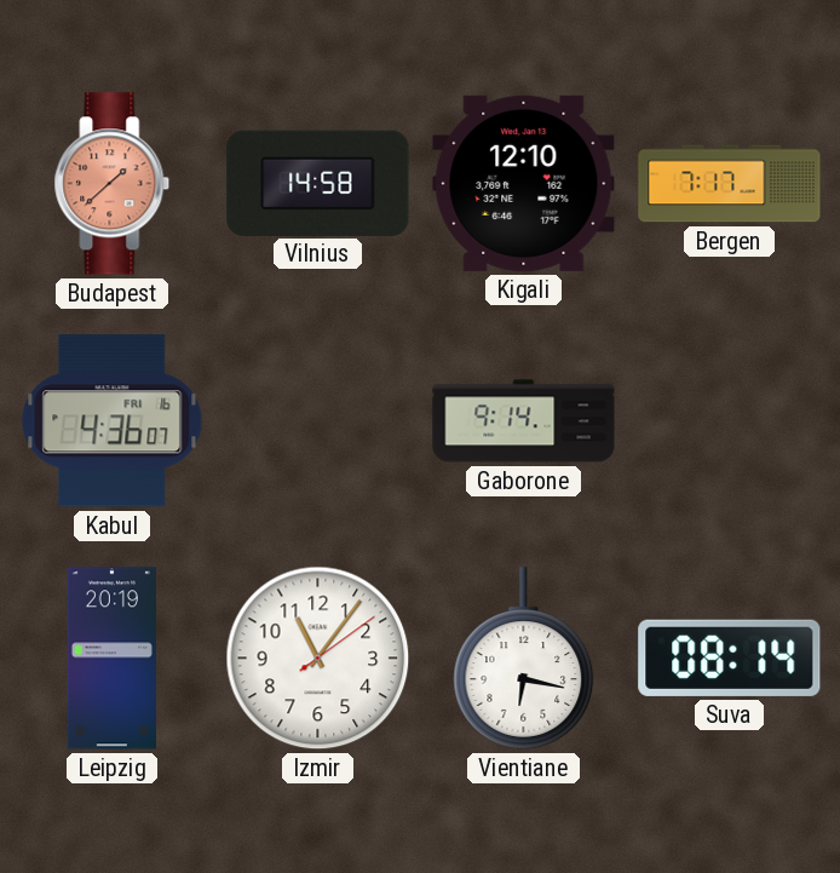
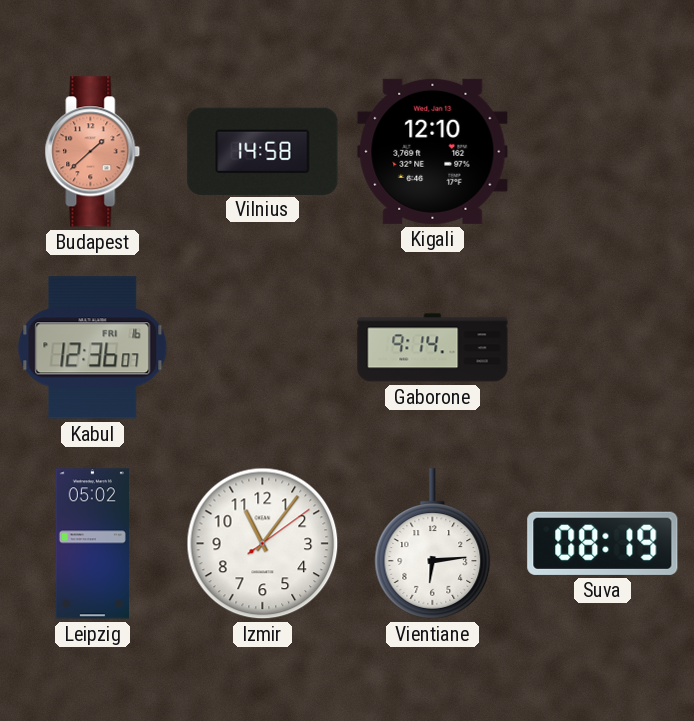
Bergen: 7:17 -> none (730, 184)
Kabul: 4:36 -> 12:36 (93, 348)
Leipzig: 20:19 -> 05:02 (92, 544)
Vientiane: 6:17 -> 6:14 (433, 544)
Suva: 08:14 -> 08:19 (603, 543)
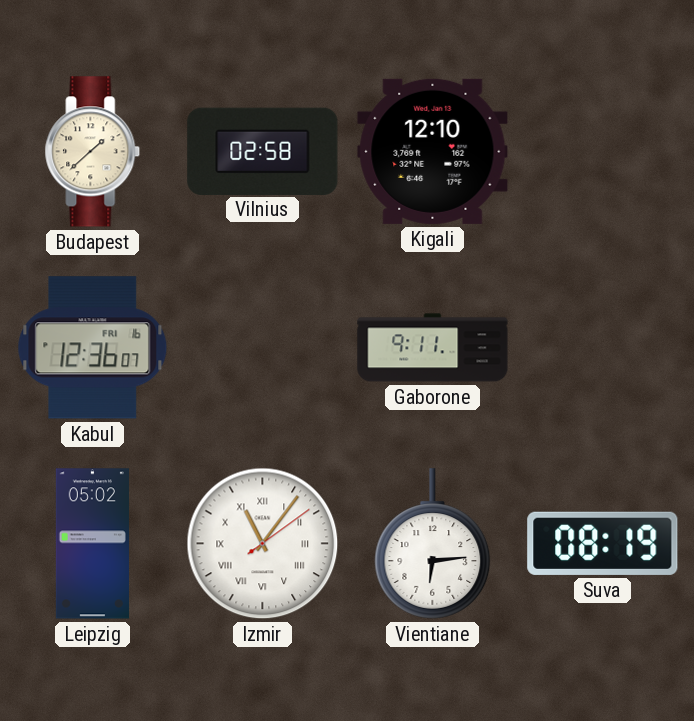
Budapest dial: salmon -> cream (93, 152)
Vilnius: 14:58 -> 02:58 (263, 151)
Gaborone: 9:14 -> 9:11 (433, 348)
Izmir numerals: Arabic -> Roman (263, 544)
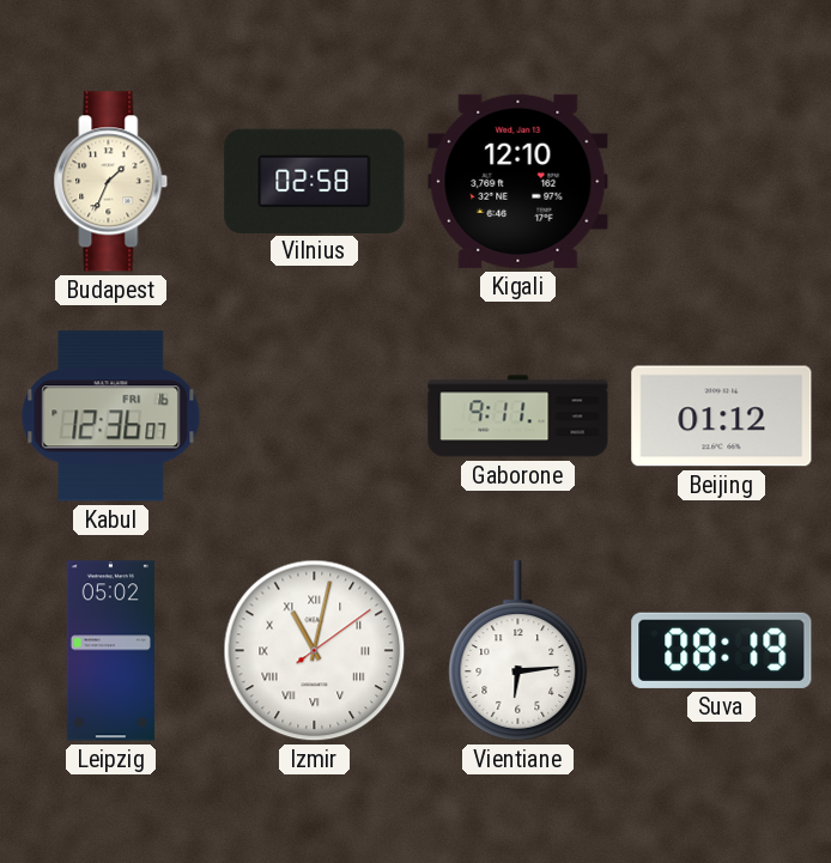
Budapest: 1:38 -> 1:34 (111, 182)
Beijing: none -> 01:12 (722, 417)
Izmir: 11:06 -> 11:02 (315, 651)
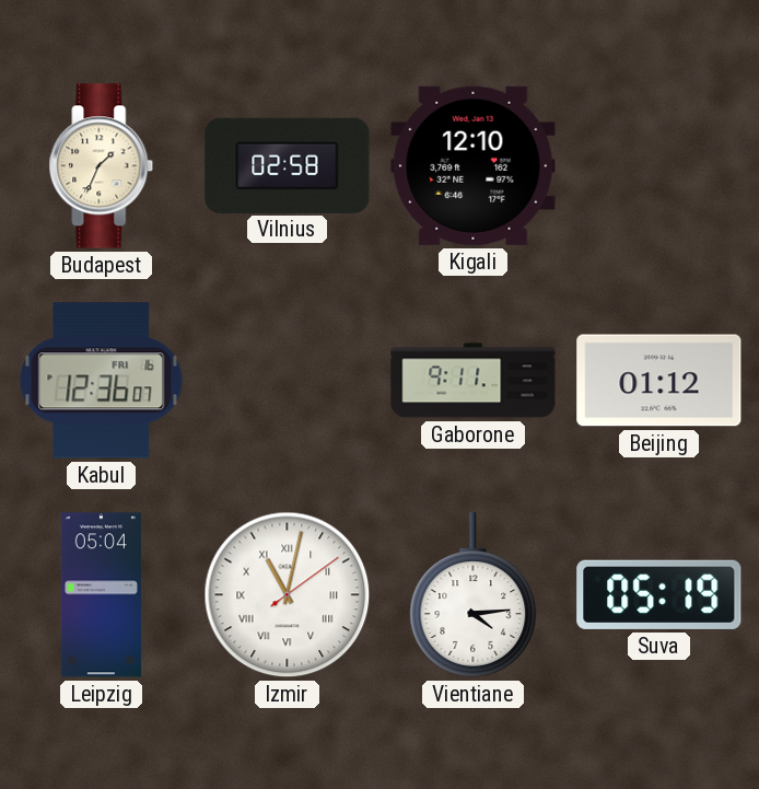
Leipzig: 05:02 -> 05:04 (101, 595)
Vientiane: 6:14 -> 4:14 (474, 595)
Suva: 08:19 -> 05:19 (659, 594)
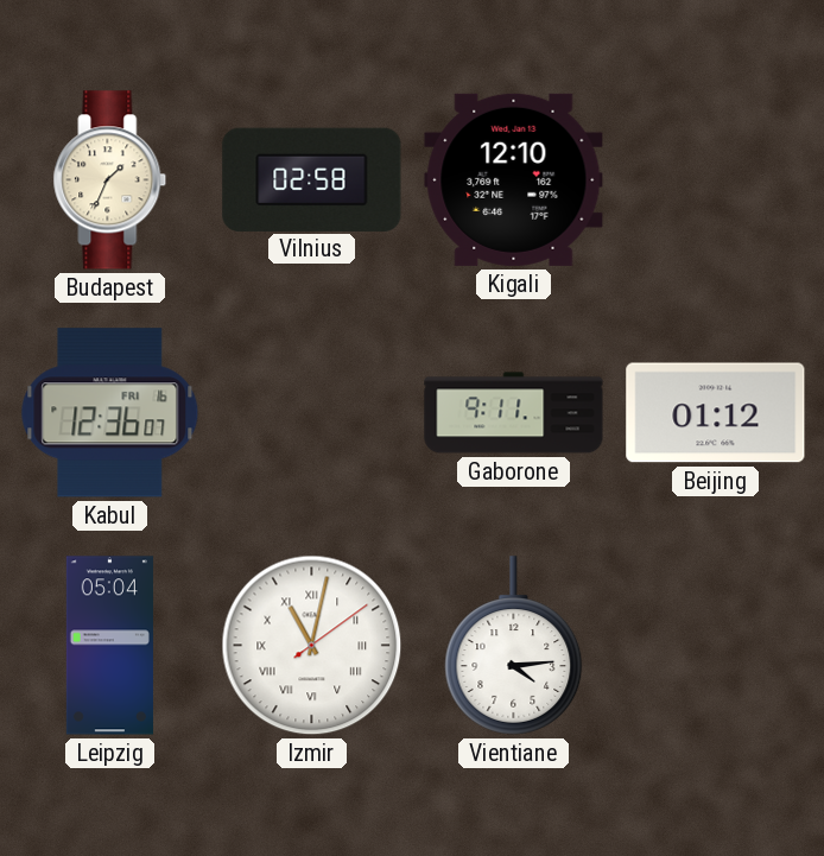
Suva: 05:19 -> none (659, 594)
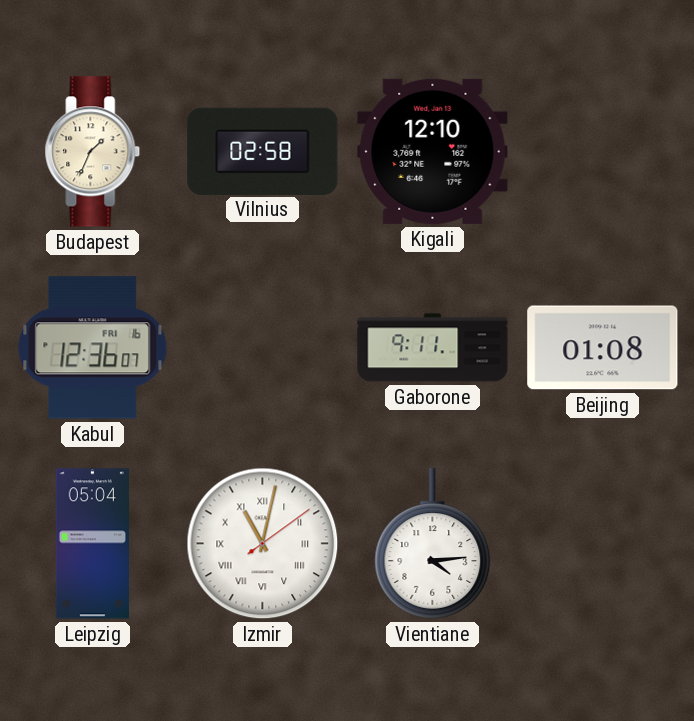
Beijing: 01:12 -> 01:08 (603, 348)
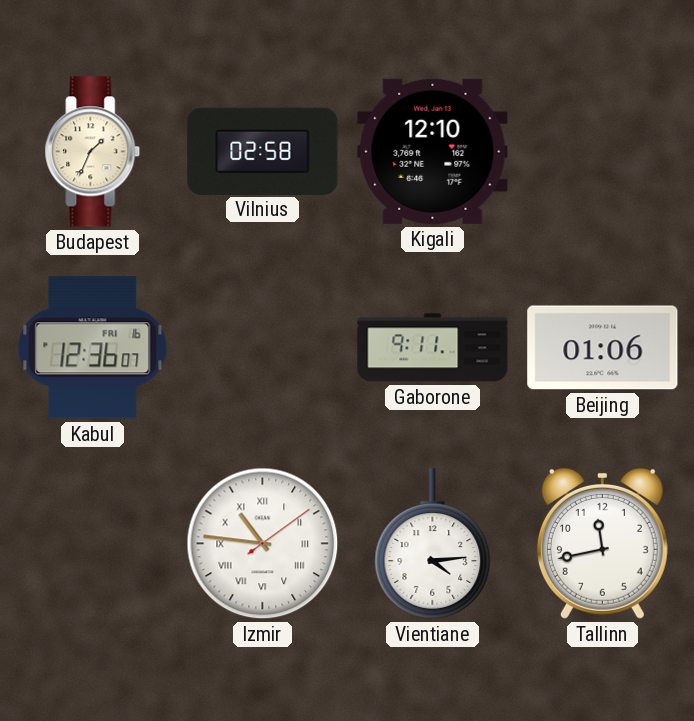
Beijing: 01:08 -> 01:06 (603, 348)
Leipzig: 05:04 -> none (92, 544)
Izmir: 11:02 -> 10:46 (263, 544)
Tallinn: none -> 11:43 (602, 543)
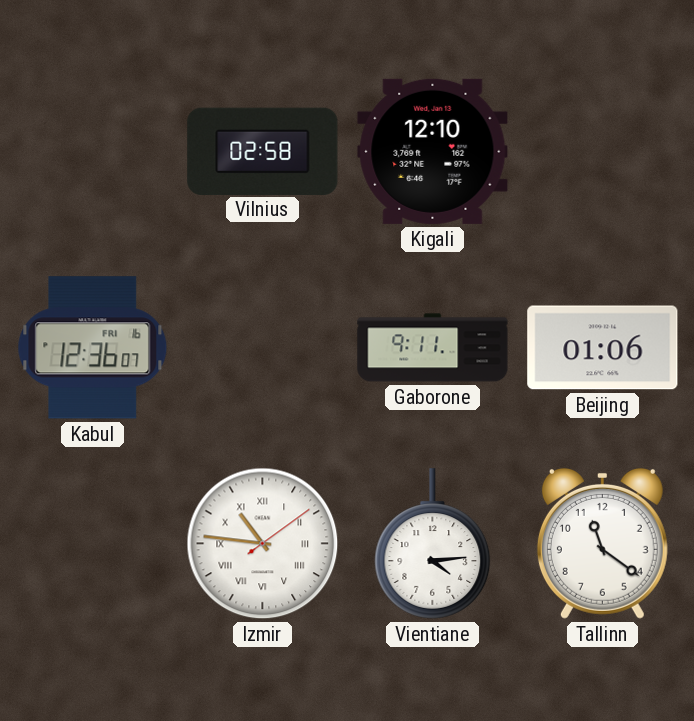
Budapest: 1:34 -> none (93, 152)
Tallinn: 11:43 -> 11:21 (602, 543)
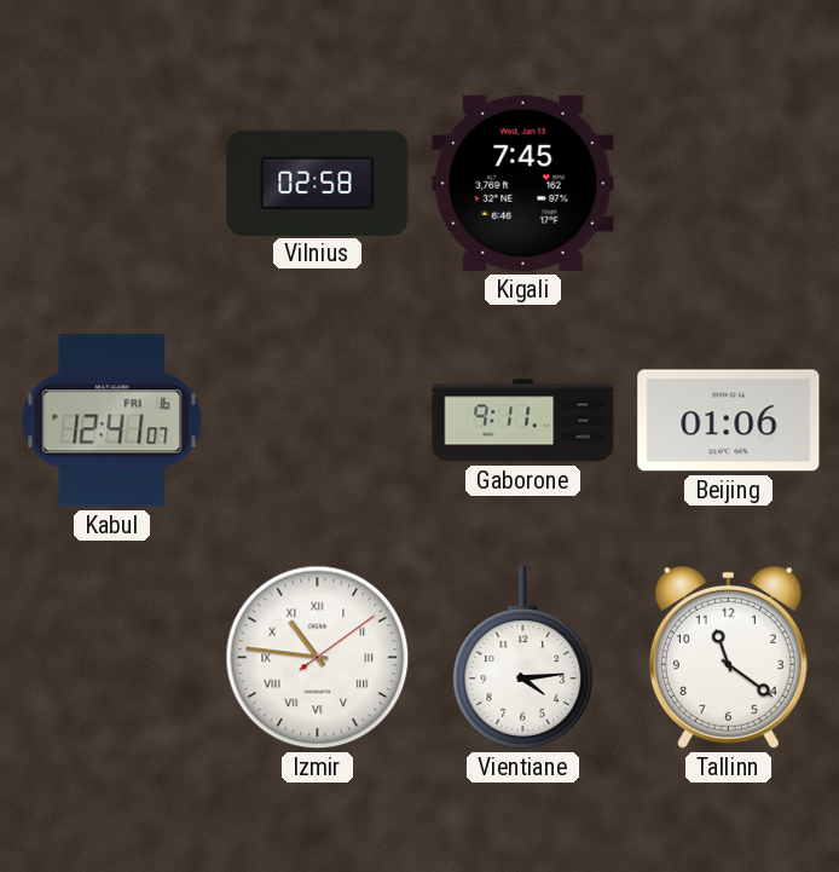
Kigali: 12:10 -> 7:45 (523, 183)
Kabul: 12:36 -> 12:41 (112, 421)
